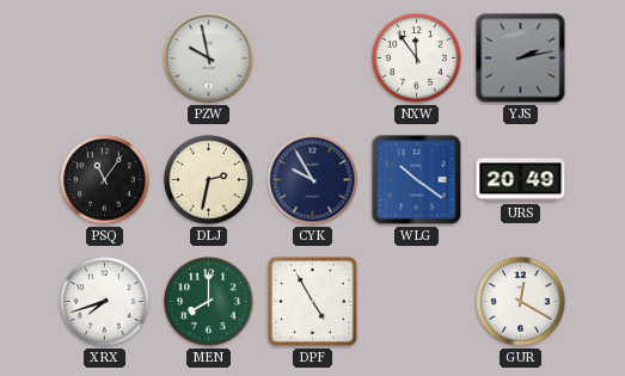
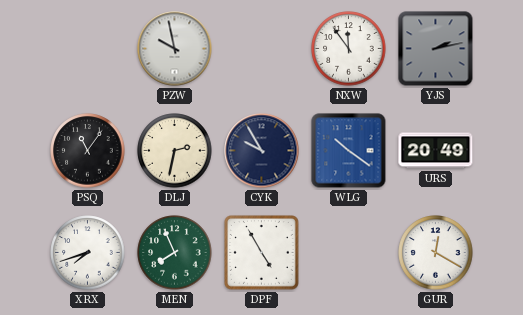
MEN: 8:00 -> 7:56 (175, 253)
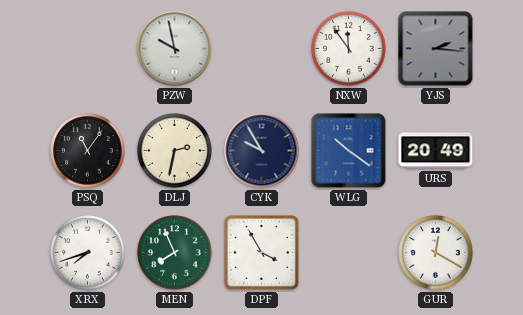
YJS: 2:13 -> 2:16 (436, 49)
DPF: 4:55 -> 3:55 (262, 253)
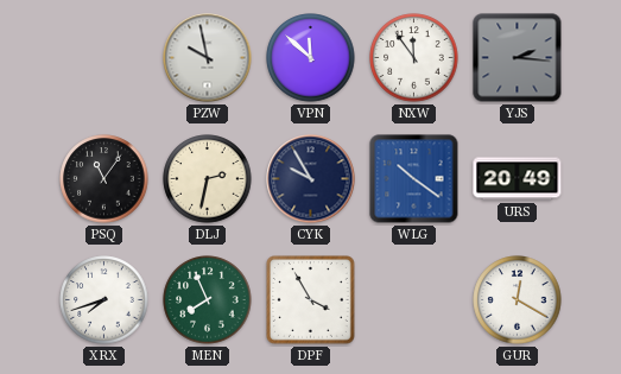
VPN: none -> 11:52 (311, 58)
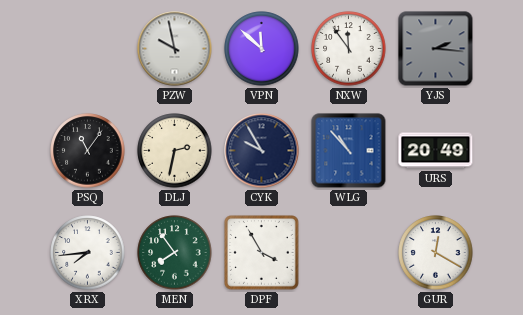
WLG: 10:21 -> 10:53 (349, 151)
XRX: 7:42 -> 7:44 (88, 253)
MEN: 7:56 -> 7:54 (175, 253)
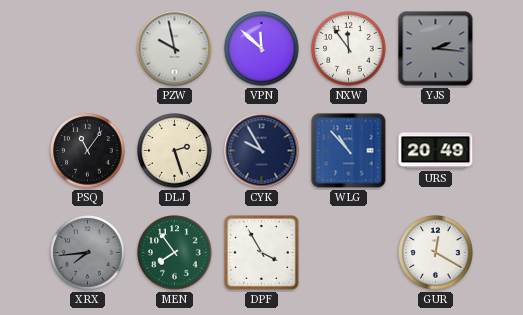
DLJ: 2:32 -> 2:27 (175, 151)
XRX dial: white -> grey (88, 253)
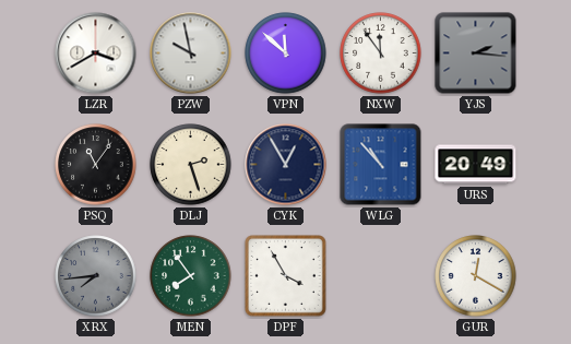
LZR: none -> 3:40 (96, 54)
CYK: 9:55 -> 12:55 (286, 165)
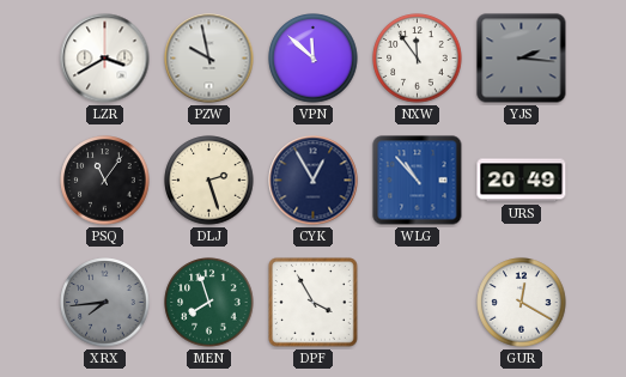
MEN: 7:54 -> 7:57 (209, 303)
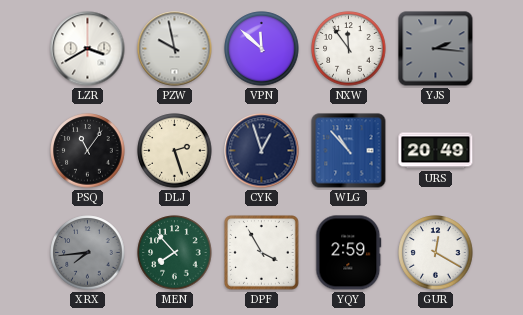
CYK: 12:55 -> 12:57 (262, 151)
MEN: 7:57 -> 7:53 (175, 253)
YQY: none -> 2:59 (349, 253)
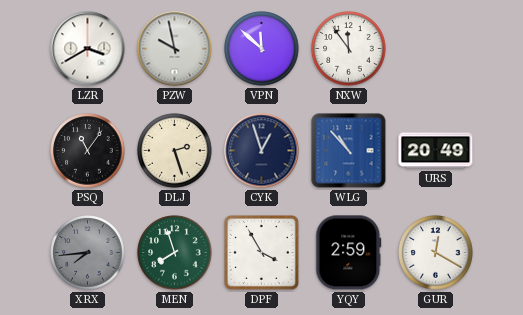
YJS: 2:16 -> none (436, 49)
MEN: 7:53 -> 7:57 (175, 253)
